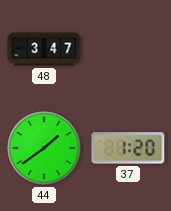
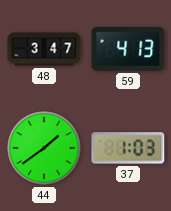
59: none -> 4:13 (128, 49)
37: 1:20 -> 1:03 (128, 148)
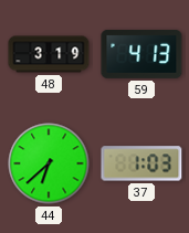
48: 3:47 -> 3:19 (49, 54)
44: 1:39 -> 6:38 (49, 163)
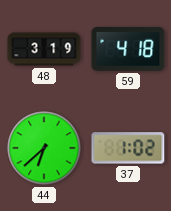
59: 4:13 -> 4:18 (128, 49)
37: 1:03 -> 1:02 (128, 148)
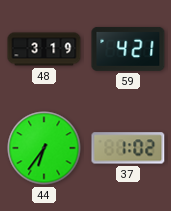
59: 4:18 -> 4:21 (128, 49)
44: 6:38 -> 6:36 (44, 148)
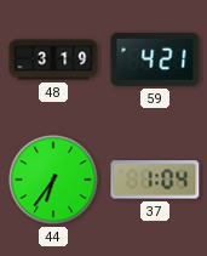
37: 1:02 -> 1:04 (155, 180)
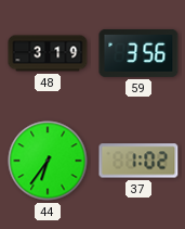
59: 4:21 -> 3:56 (138, 53)
37: 1:04 -> 1:02 (138, 161)
